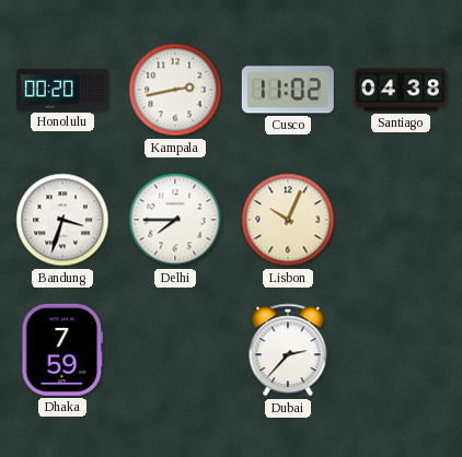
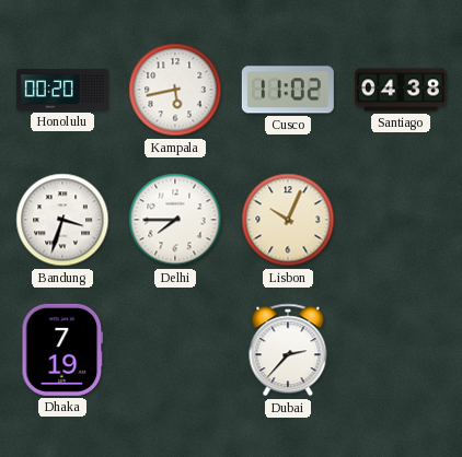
Kampala: 2:43 -> 5:43 (175, 90)
Dhaka: 7:59 -> 7:19 (62, 350)
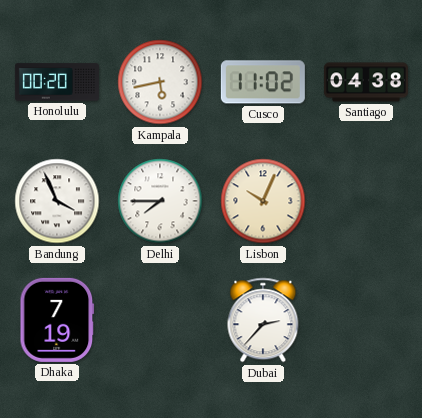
Bandung: 3:33 -> 3:56 (57, 201)
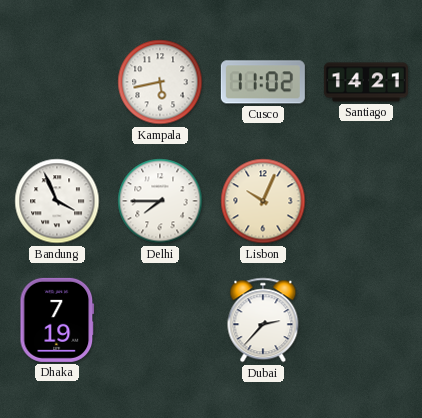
Honolulu: 00:20 -> none (57, 82)
Santiago: 04:38 -> 14:21 (366, 82)
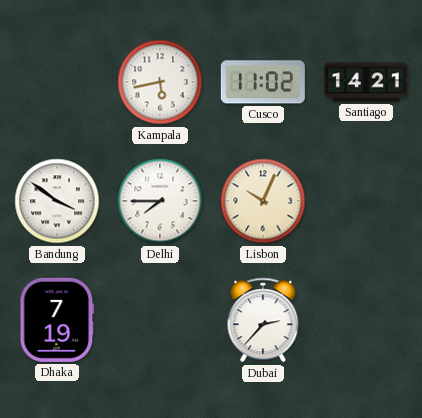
Bandung: 3:56 -> 3:51 (57, 201)
